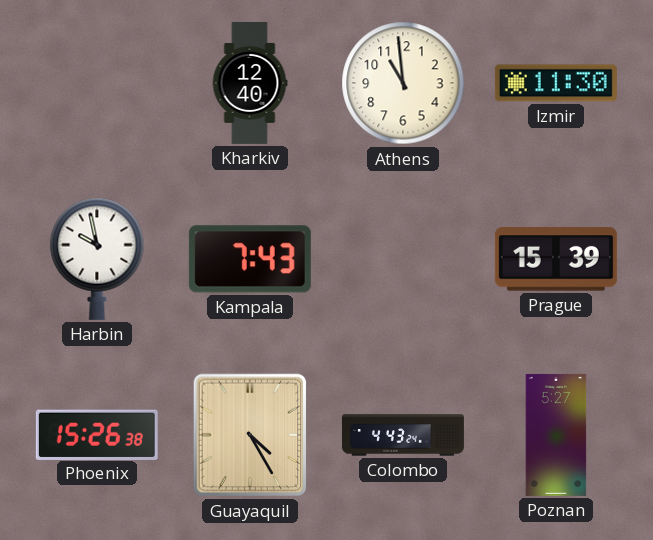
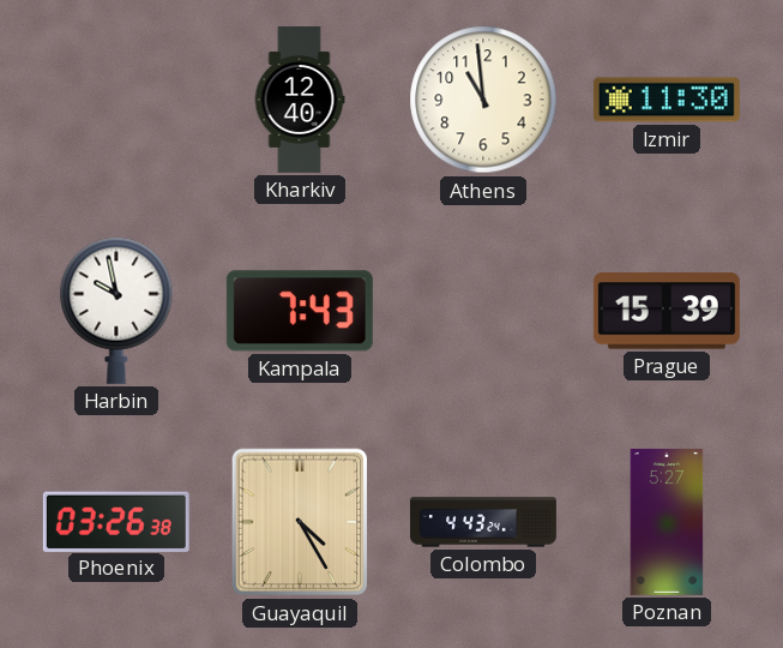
Phoenix: 15:26 -> 03:26 (116, 521)
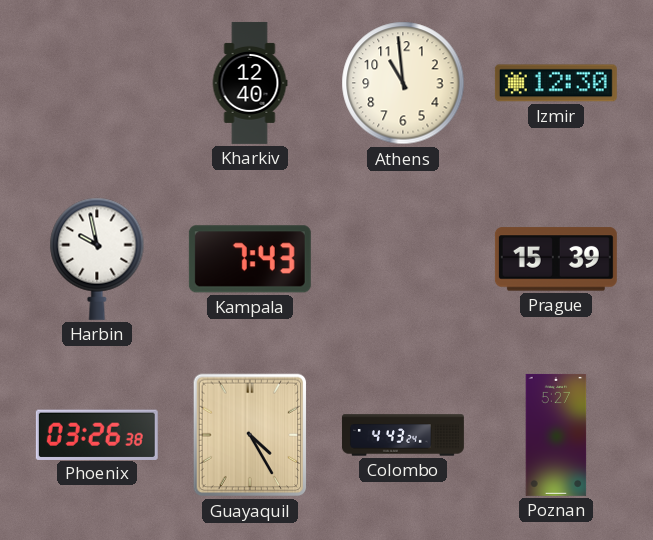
Izmir: 11:30 -> 12:30 (556, 83)
